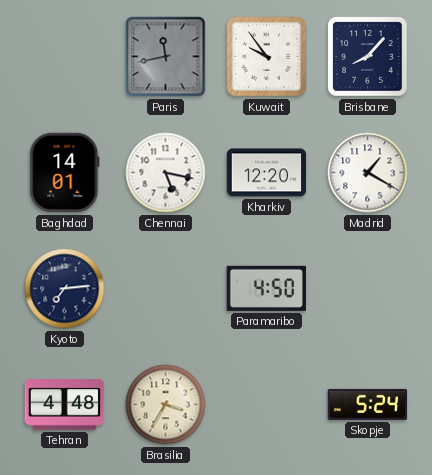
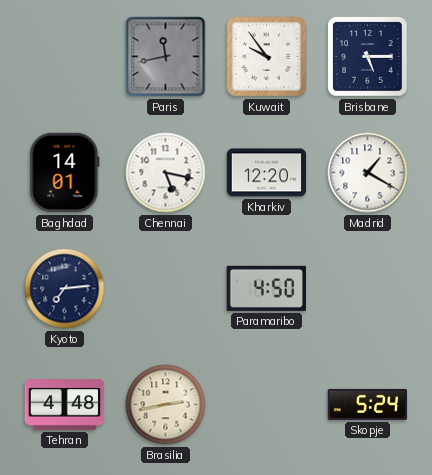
Brisbane: 8:07 -> 5:15 (368, 57)
Brasilia: 3:35 -> 2:43 (166, 405)
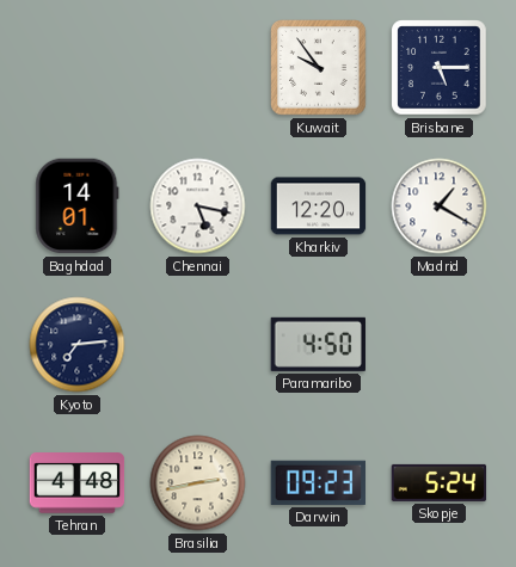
Paris: 11:43 -> none (166, 57)
Darwin: none -> 09:23 (318, 482)
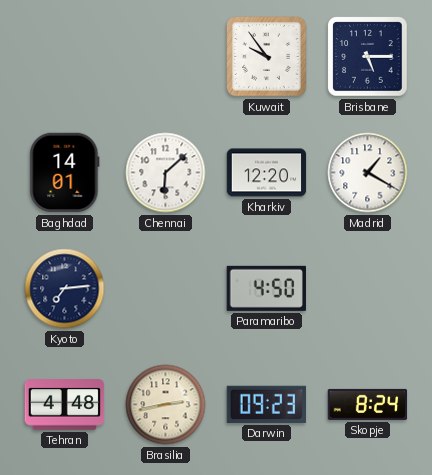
Chennai: 5:17 -> 6:08 (166, 173)
Skopje: 5:24 -> 8:24 (368, 404)
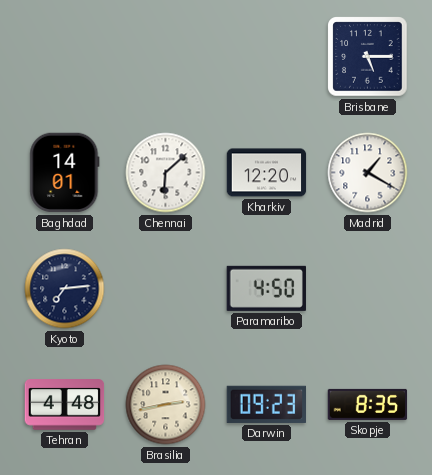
Kuwait: 9:54 -> none (267, 57)
Skopje: 8:24 -> 8:35 (368, 404)
